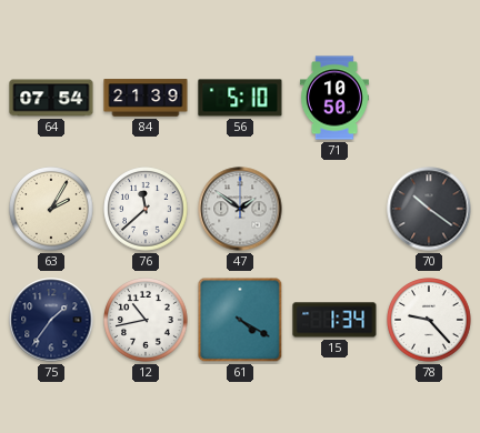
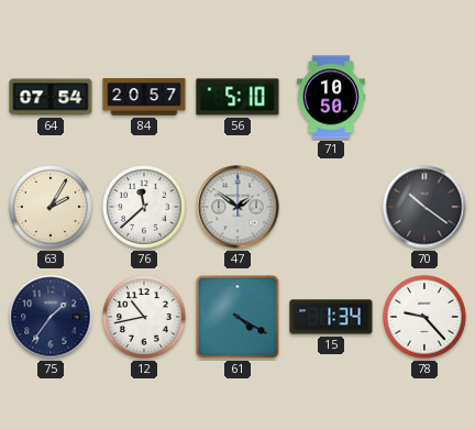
84: 21:39 -> 20:57 (144, 97)
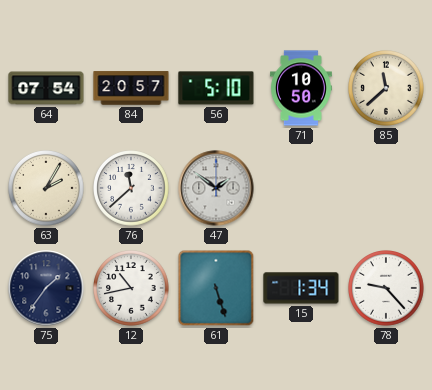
85: none -> 11:38 (387, 89)
70: 10:21 -> none (424, 207)
61: 4:20 -> 5:27 (216, 288)
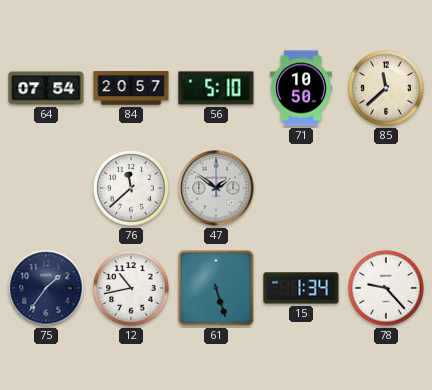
63: 2:05 -> none (47, 189)
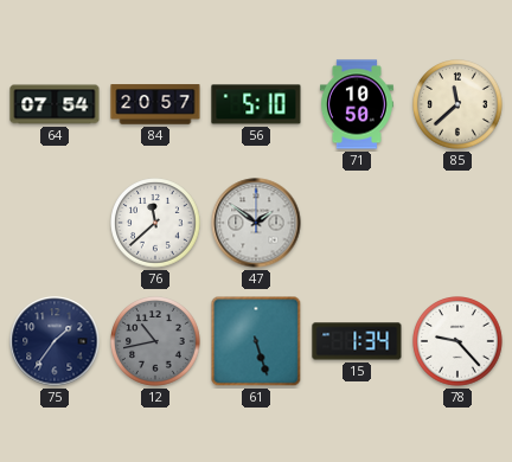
12 dial: white -> grey (156, 342)
